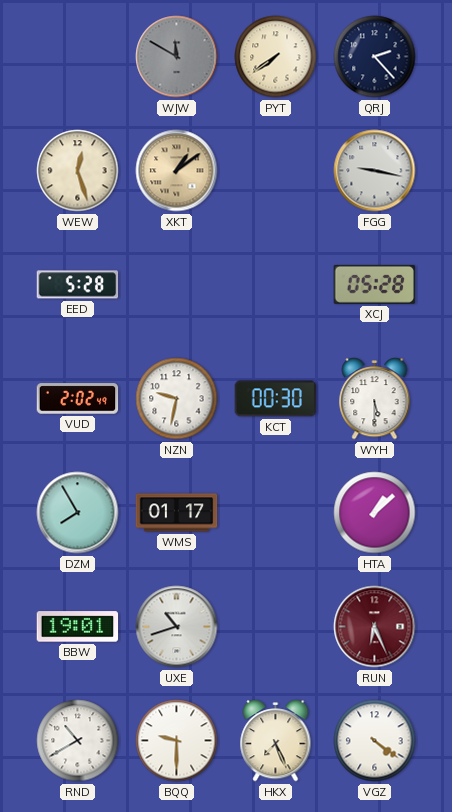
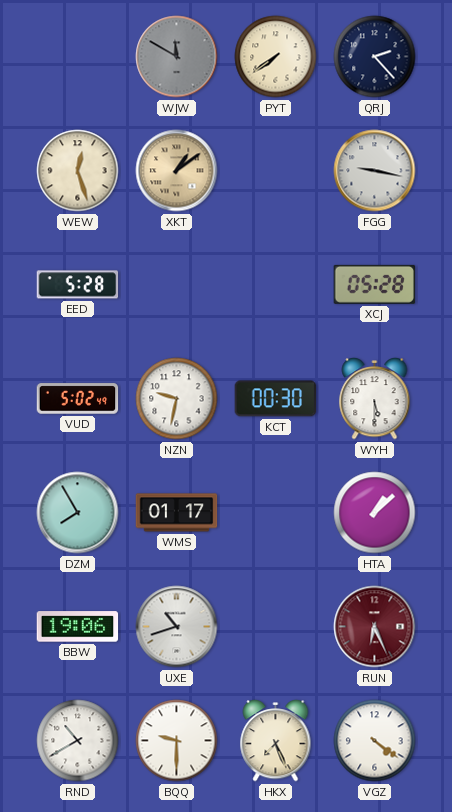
VUD: 2:02 -> 5:02 (78, 399)
BBW: 19:01 -> 19:06 (78, 627)
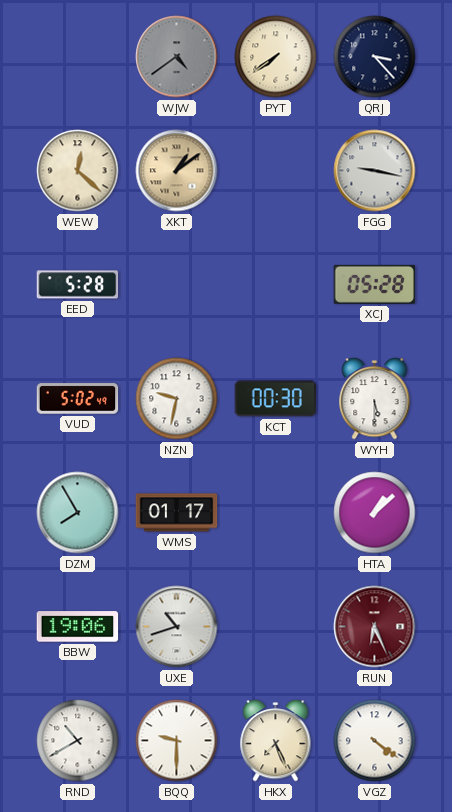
WJW: 11:50 -> 4:39 (177, 57)
QRJ: 2:23 -> 3:23 (375, 57)
WEW: 12:27 -> 12:22 (78, 171)
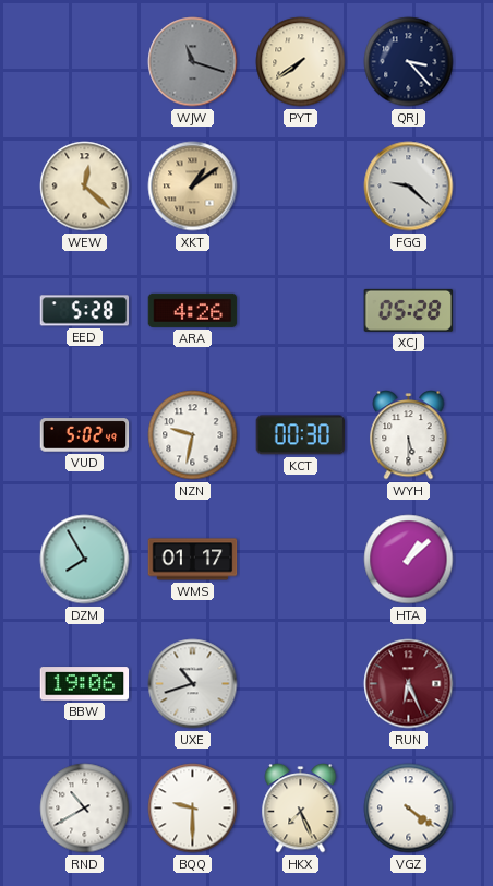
WJW: 4:39 -> 11:18 (193, 62)
FGG: 9:17 -> 9:22 (409, 187)
ARA: none -> 4:26 (193, 310)
